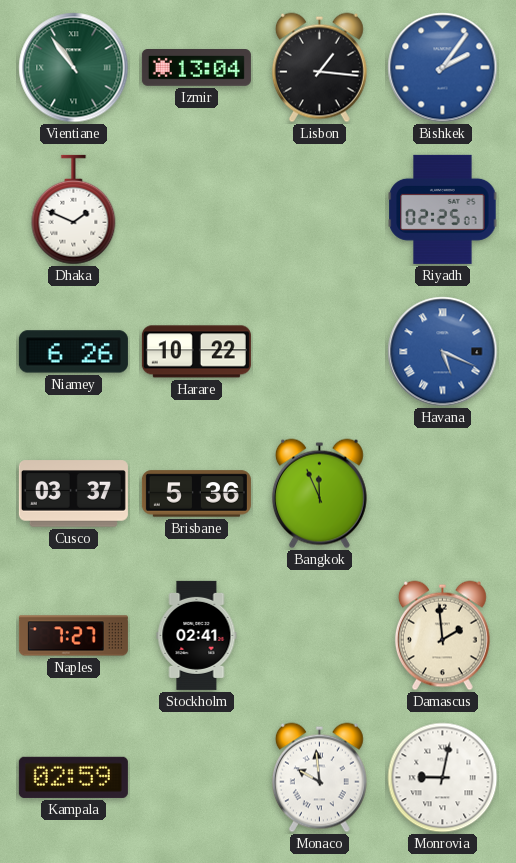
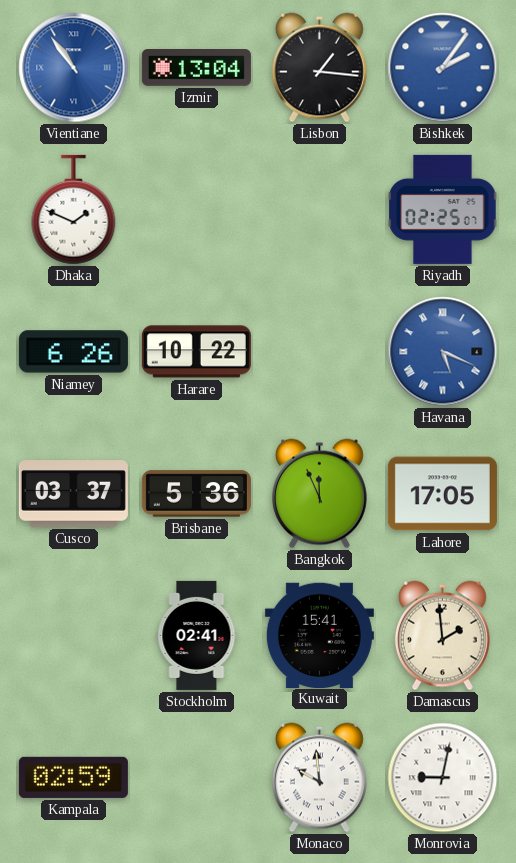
Vientiane dial: green -> blue (74, 68)
Lahore: none -> 17:05 (442, 494)
Naples: 7:27 -> none (73, 636)
Kuwait: none -> 15:41 (319, 635)
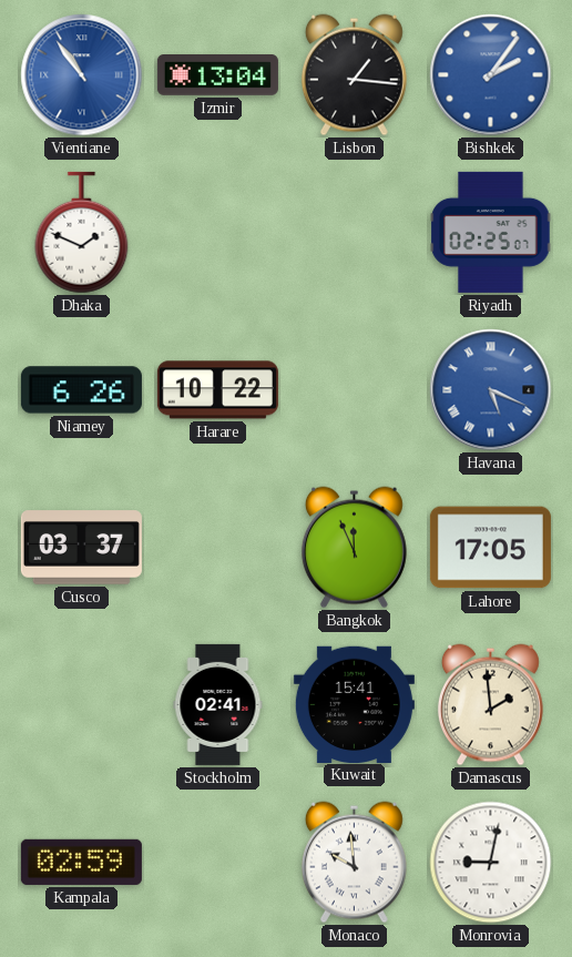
Brisbane: 5:36 -> none (196, 494)
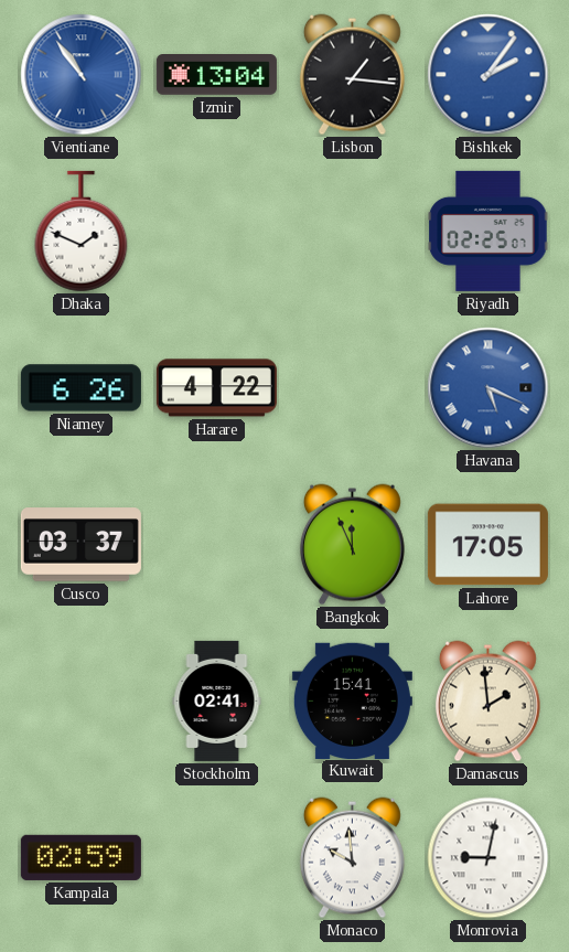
Harare: 10:22 -> 4:22 (216, 388)
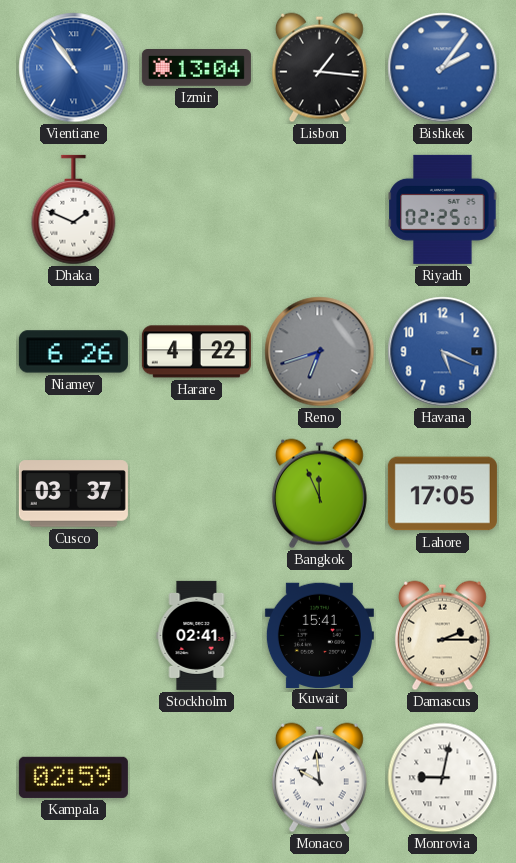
Reno: none -> 6:42 (320, 352)
Havana numerals: Roman -> Arabic (443, 352)
Damascus: 1:59 -> 2:15 (442, 636)
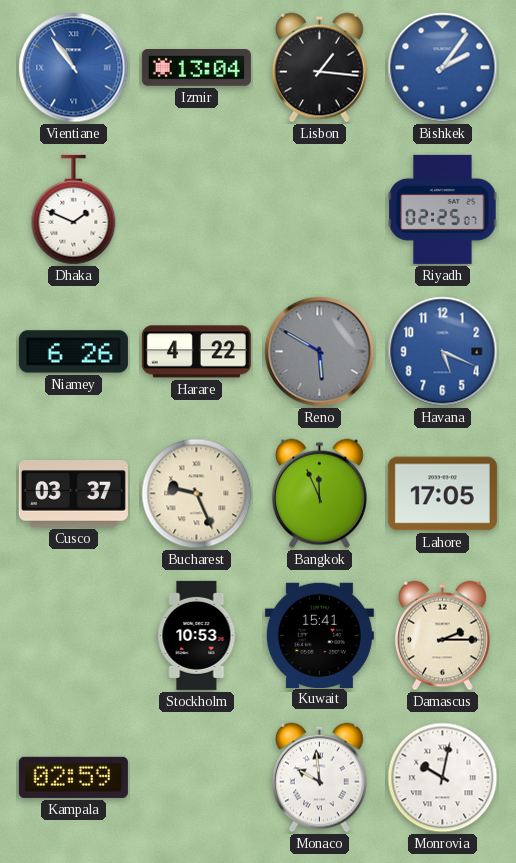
Reno: 6:42 -> 5:50 (320, 352)
Bucharest: none -> 9:26 (197, 494)
Stockholm: 02:41 -> 10:53 (197, 635)
Monrovia: 9:02 -> 10:02 (443, 778)
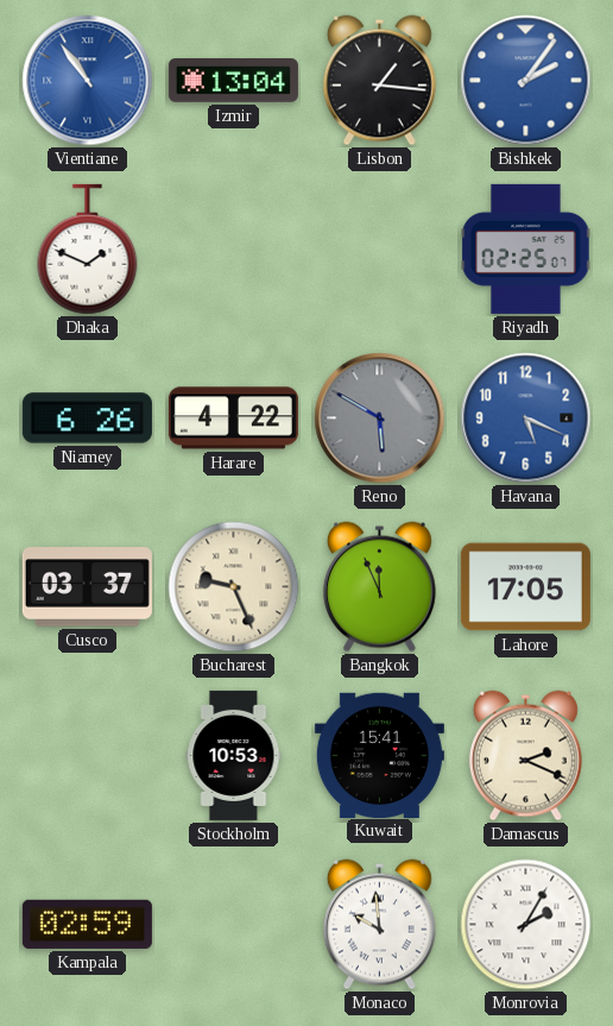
Damascus: 2:15 -> 2:19 (525, 756)
Monrovia: 10:02 -> 2:05 (526, 925)
